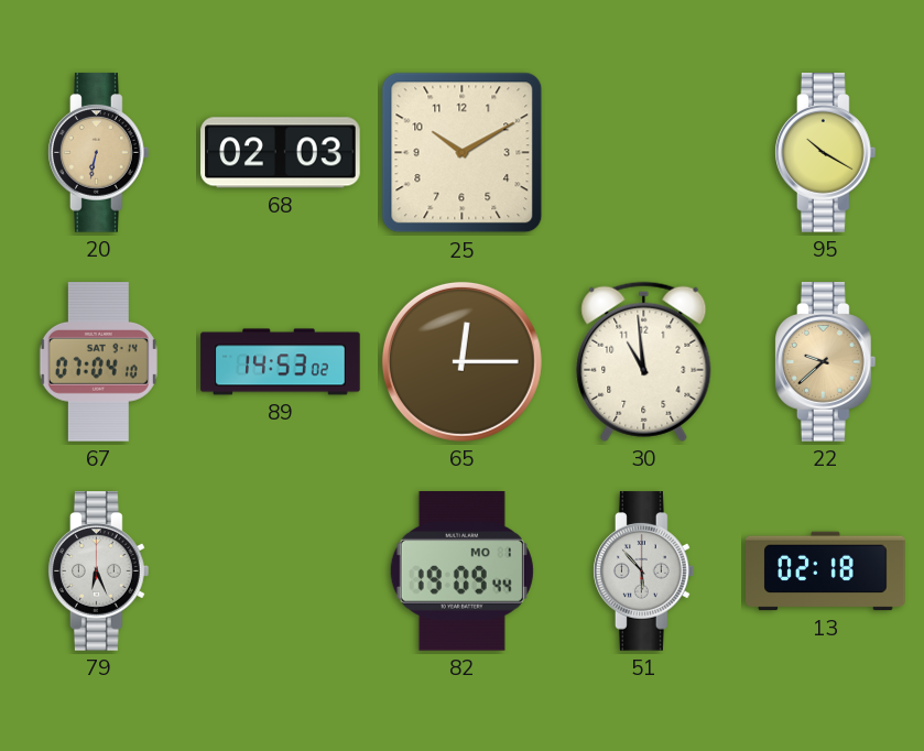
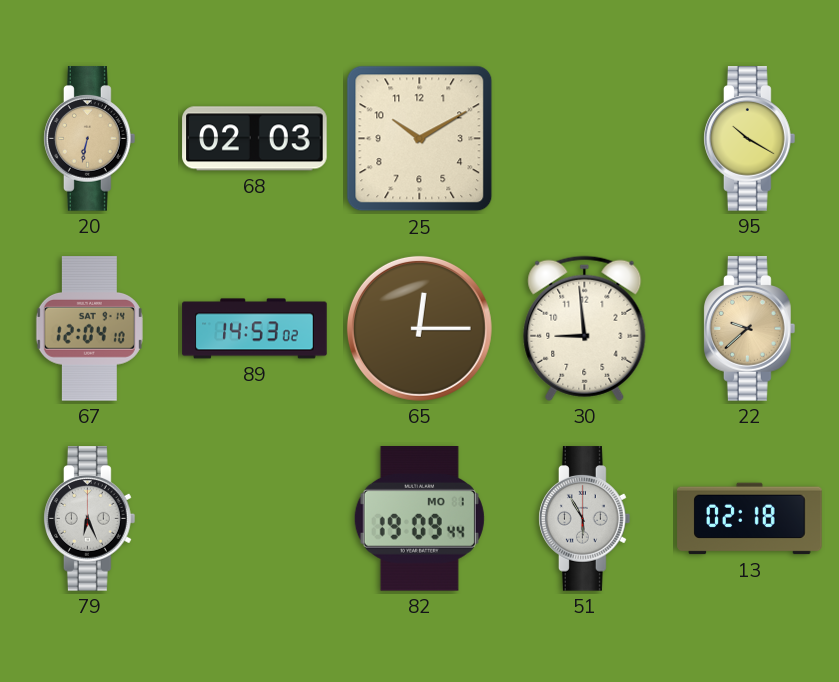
67: 07:04 -> 12:04 (89, 329)
30: 10:59 -> 8:59 (585, 328)
51: 5:53 -> 5:55 (585, 519)
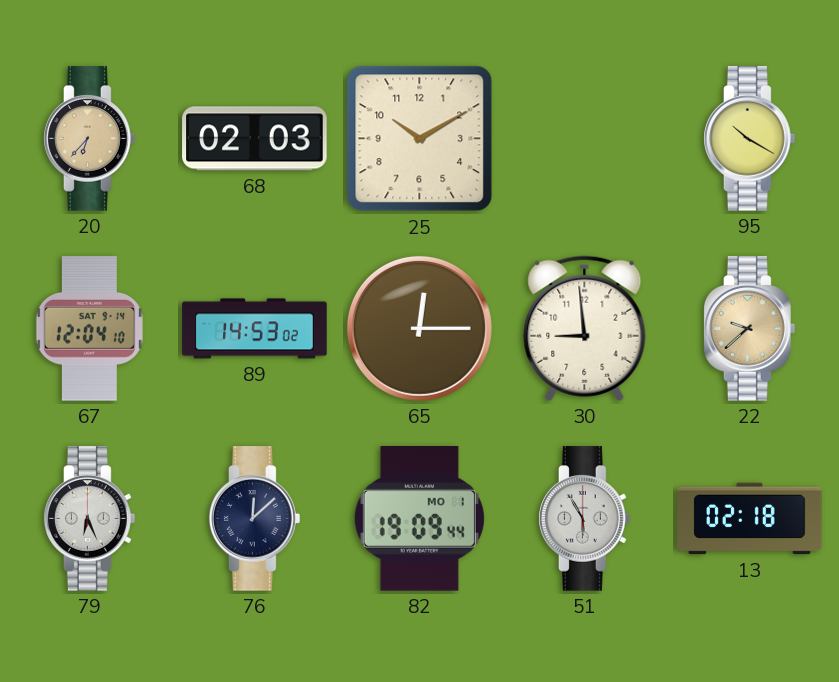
20: 6:32 -> 6:37 (90, 139)
76: none -> 12:08 (255, 519)
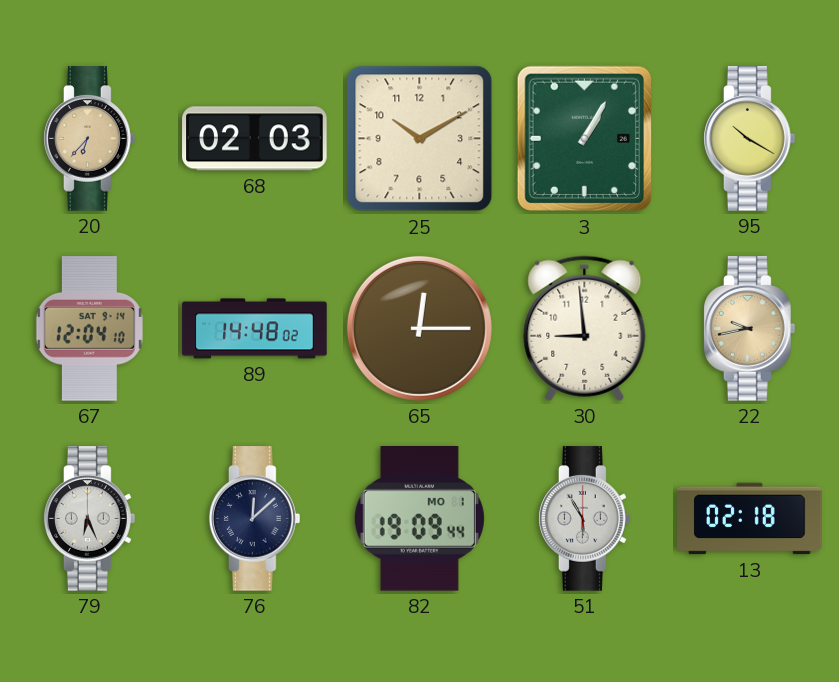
3: none -> 1:05 (584, 139)
89: 14:53 -> 14:48 (255, 329)
22: 9:38 -> 9:43 (750, 329)
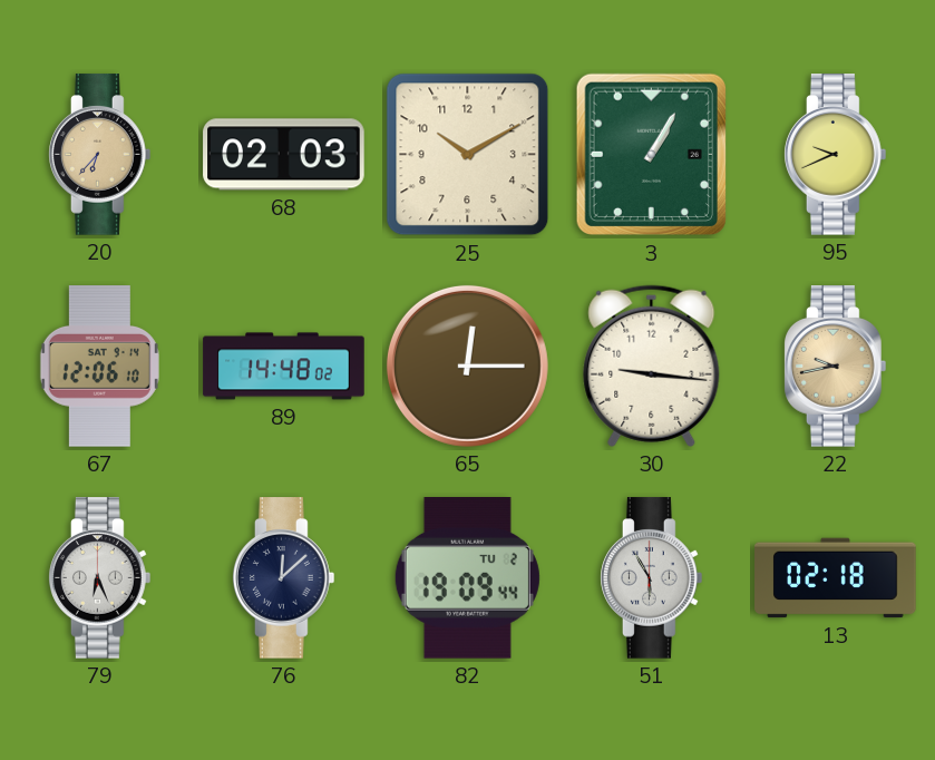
95: 10:20 -> 9:41 (836, 155)
67: 12:04 -> 12:06 (99, 367)
30: 8:59 -> 9:16 (652, 366)
82 date: MO 1 -> TU 2 (467, 578)
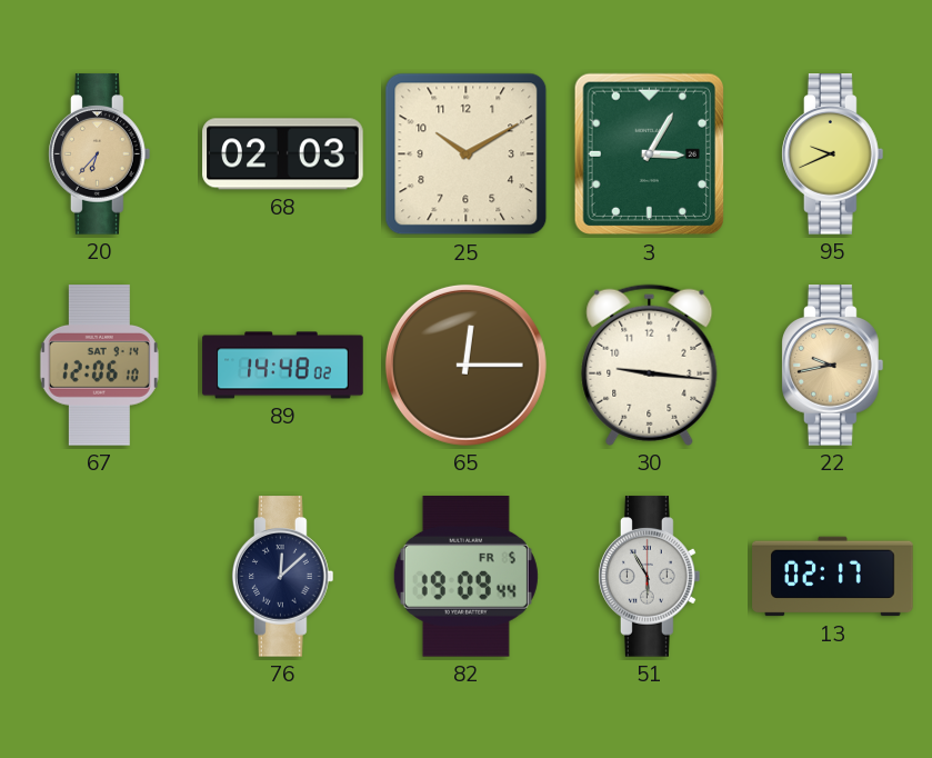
3: 1:05 -> 3:05 (649, 154)
79: 6:26 -> none (100, 578)
82 date: TU 2 -> FR 5 (465, 577)
13: 02:18 -> 02:17 (833, 577)
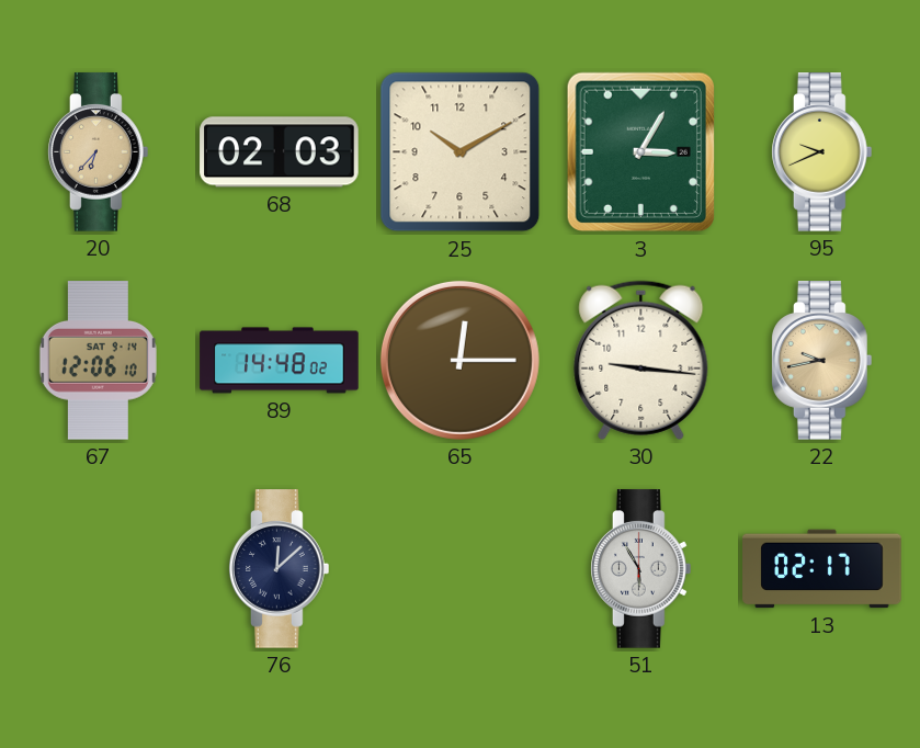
82: 19:09 -> none (465, 577)
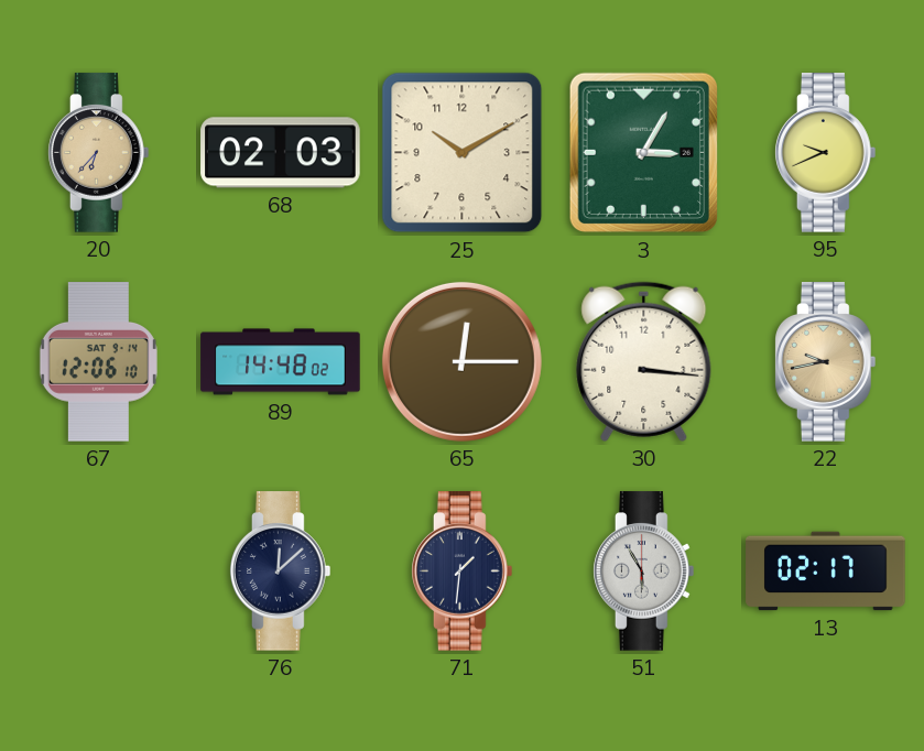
30: 9:16 -> 3:16 (644, 361)
71: none -> 1:31 (463, 572)
